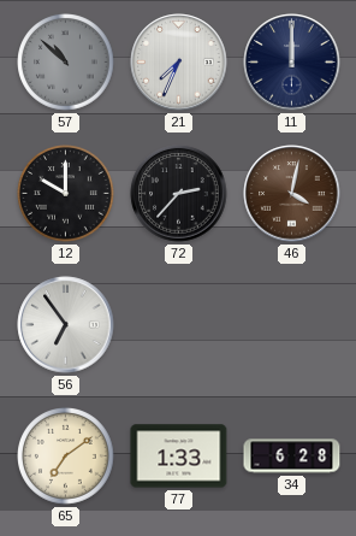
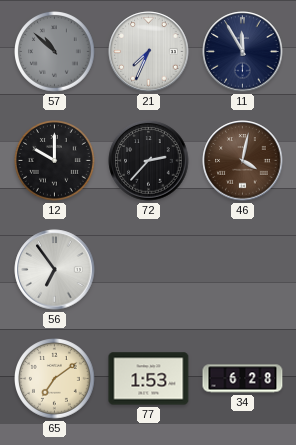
11: 12:00 -> 11:55 (243, 52)
77: 1:33 -> 1:53 (149, 379)
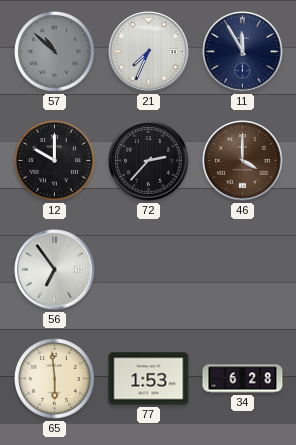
46: 4:02 -> 4:00 (243, 161)
65: 7:09 -> 5:59 (55, 379)
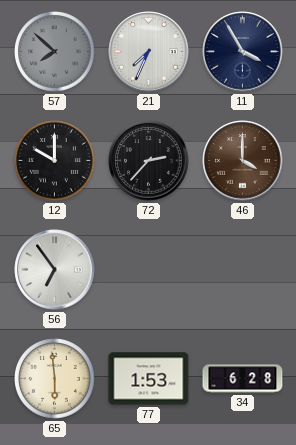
57: 10:52 -> 7:52 (55, 52)
11: 11:55 -> 3:55 (243, 52)
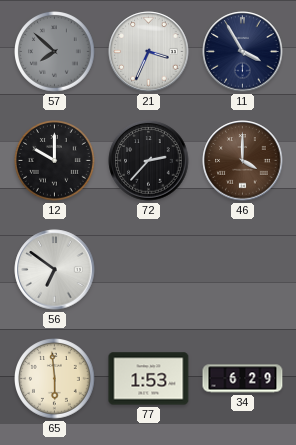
21: 7:34 -> 3:34 (149, 52)
56: 6:54 -> 6:51 (55, 270)
34: 6:28 -> 6:29 (243, 379)
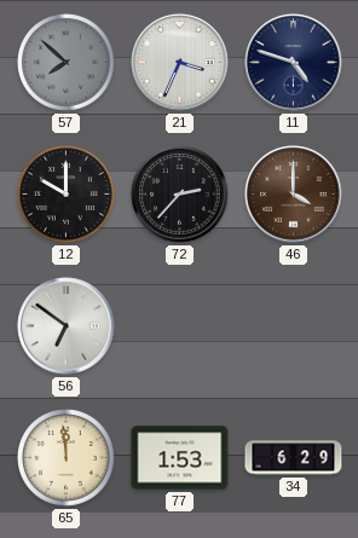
11: 3:55 -> 4:48 (294, 63)
65: 5:59 -> 11:59 (67, 458)
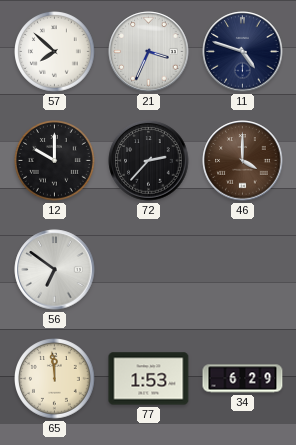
57 dial: grey -> white (55, 52)
